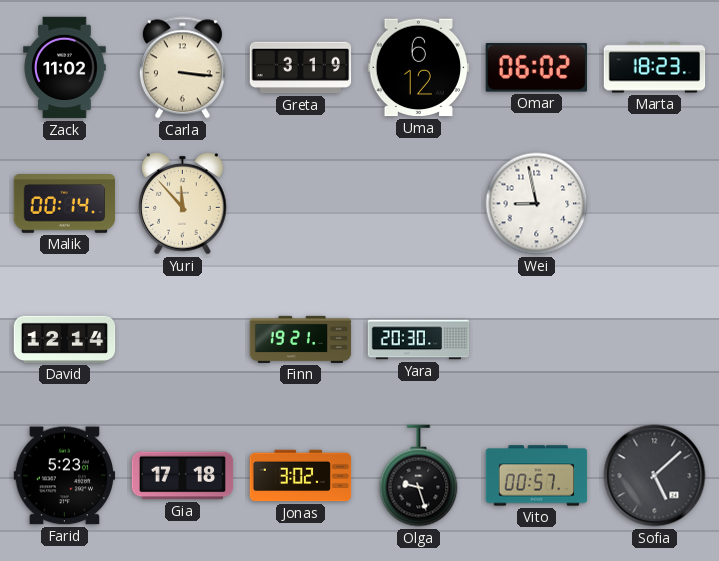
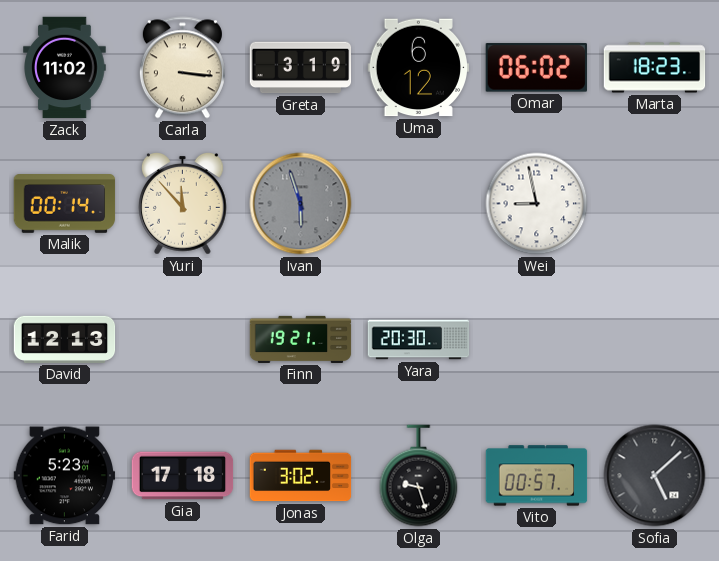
Ivan: none -> 5:57 (301, 204)
David: 12:14 -> 12:13 (65, 339)
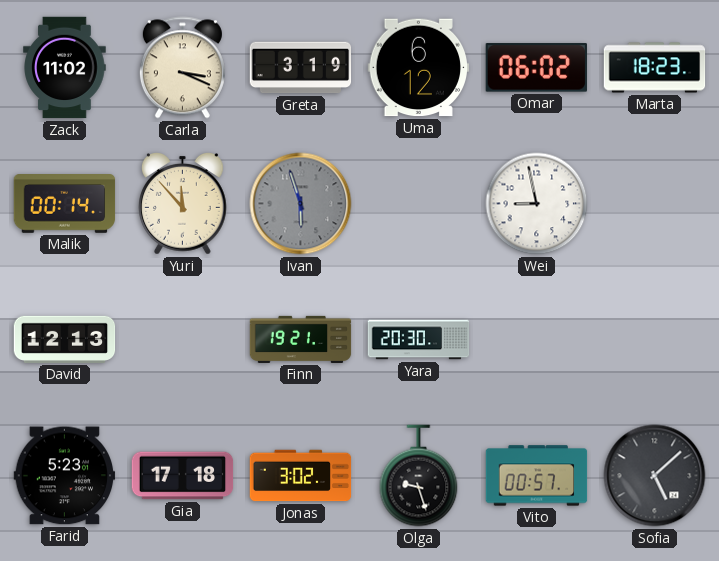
Carla: 3:16 -> 3:19 (182, 68)
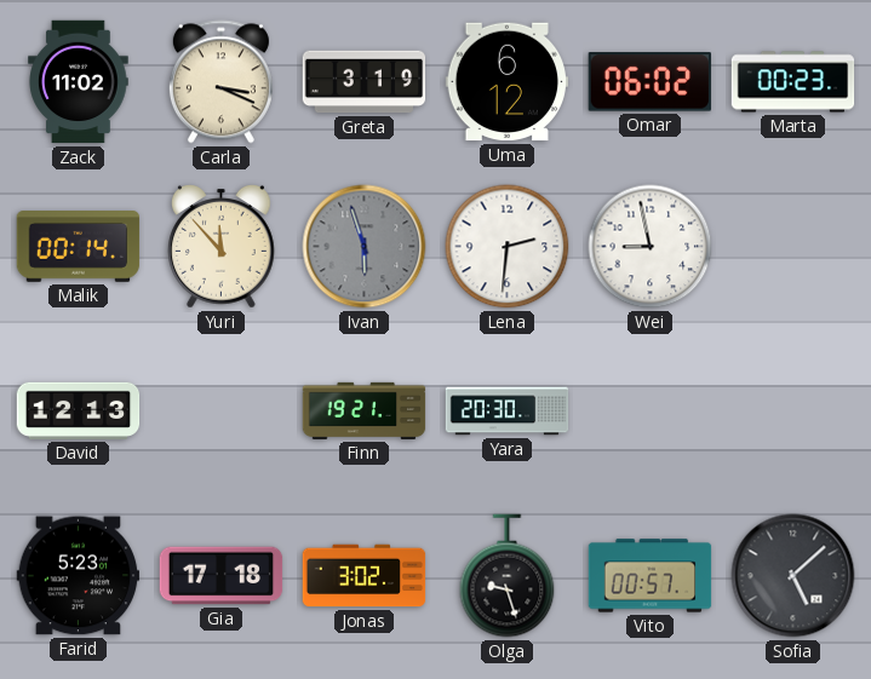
Marta: 18:23 -> 00:23 (793, 82)
Lena: none -> 2:31 (508, 247)
